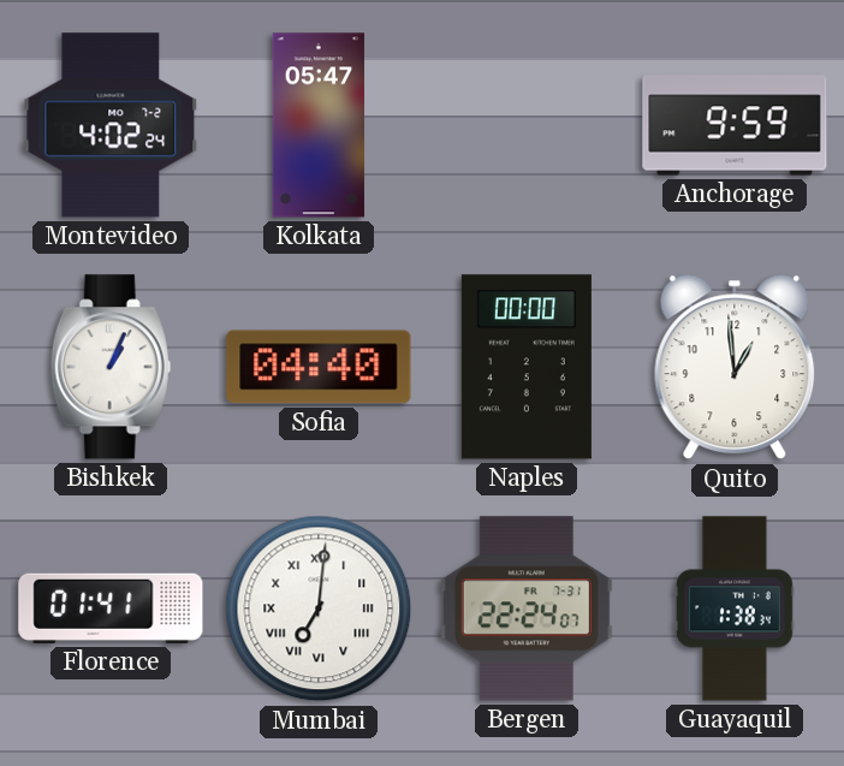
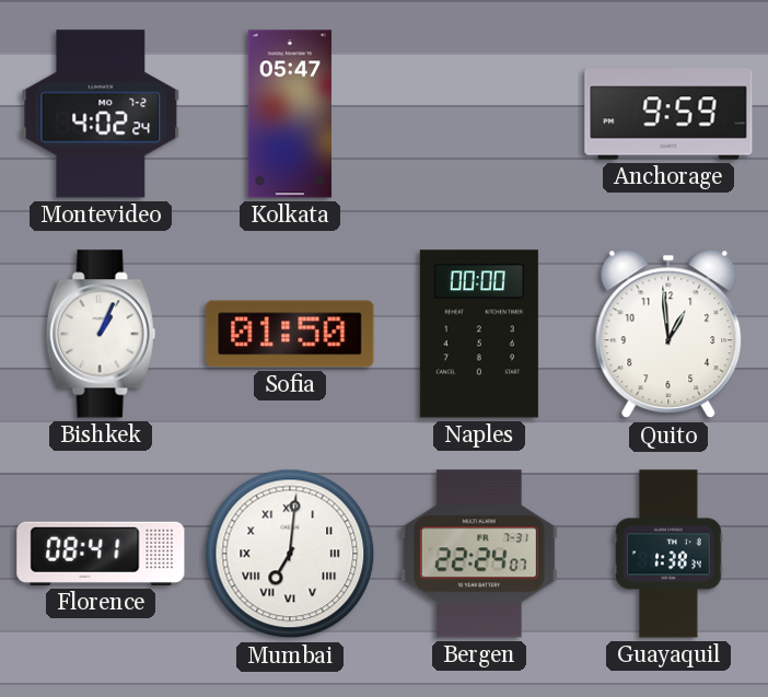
Sofia: 04:40 -> 01:50 (290, 334)
Florence: 01:41 -> 08:41 (101, 554)
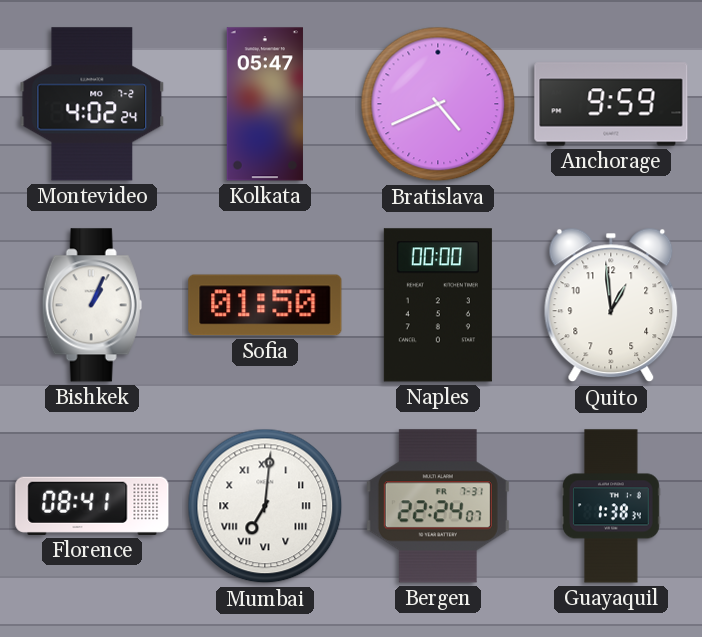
Bratislava: none -> 4:41 (438, 104)
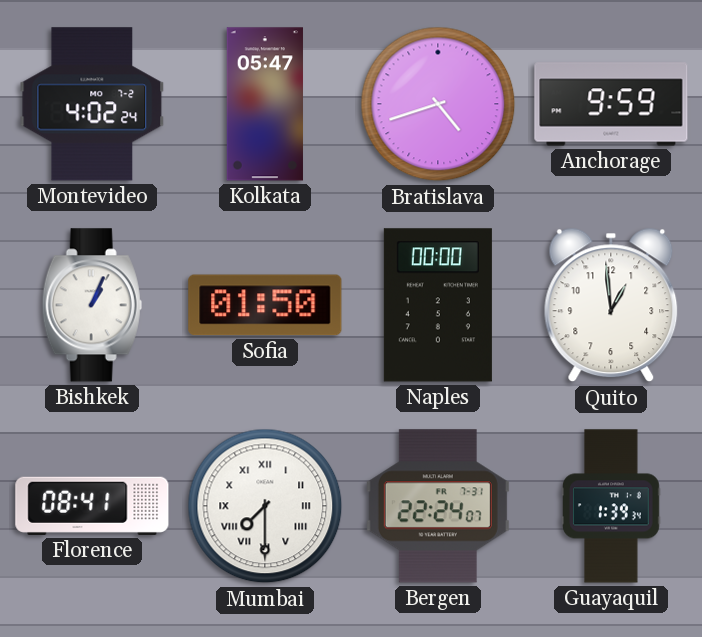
Bratislava: 4:41 -> 4:42 (438, 104)
Mumbai: 7:01 -> 7:30 (265, 506)
Guayaquil: 1:38 -> 1:39 (611, 506)
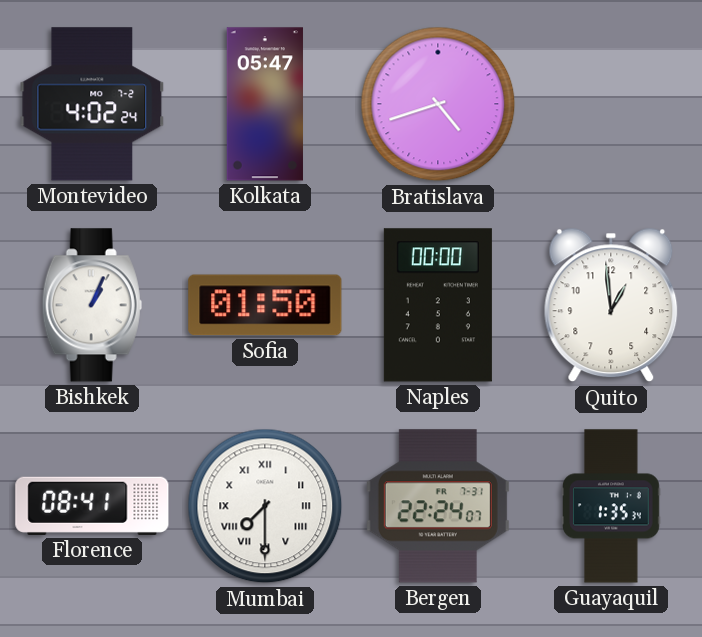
Anchorage: 9:59 -> none (611, 104)
Guayaquil: 1:39 -> 1:35 (611, 506)
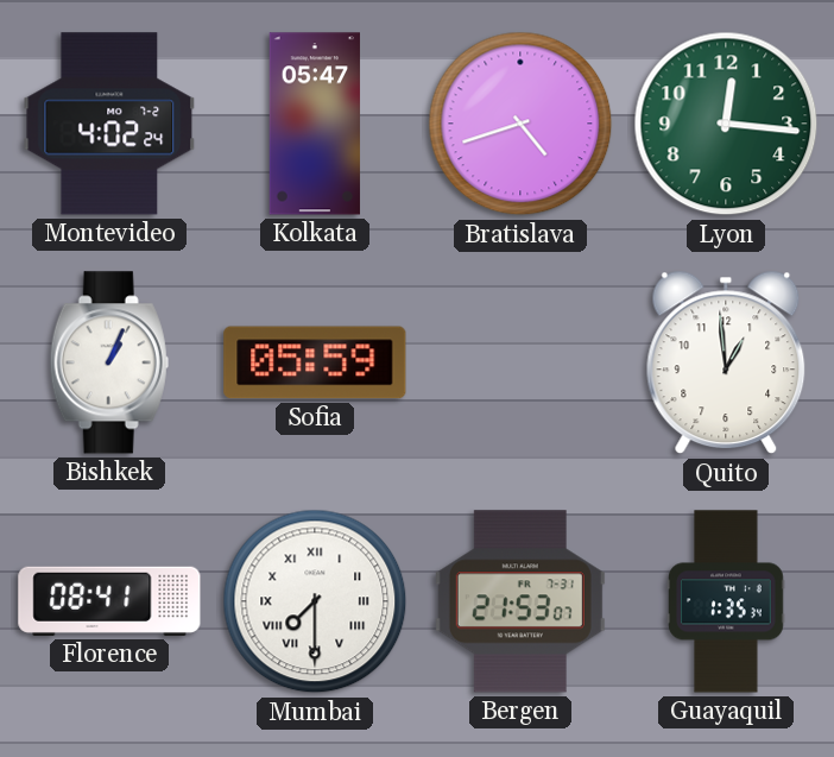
Lyon: none -> 12:16 (726, 124)
Sofia: 01:50 -> 05:59 (315, 362)
Naples: 00:00 -> none (438, 305)
Bergen: 22:24 -> 21:53 (520, 601)
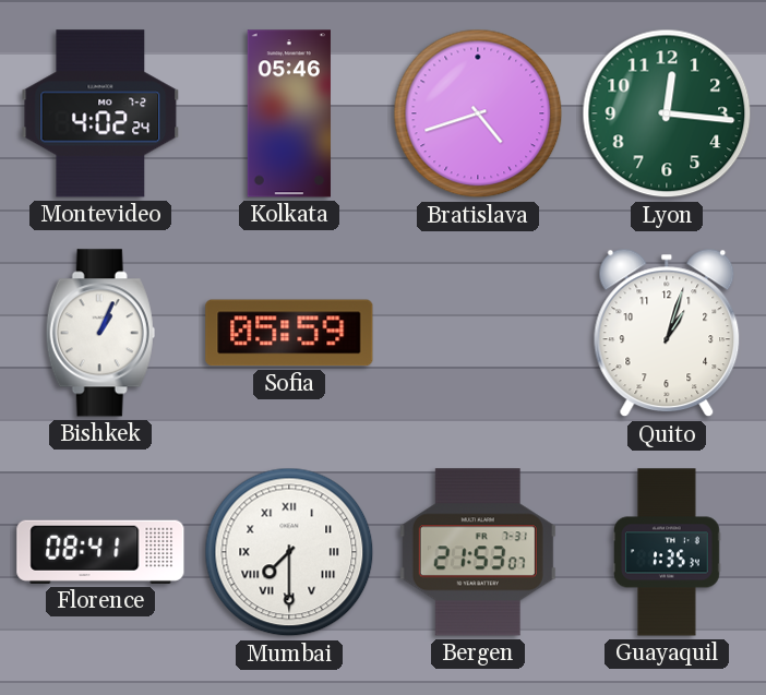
Kolkata: 05:47 -> 05:46 (289, 113)
Quito: 12:59 -> 1:03 (667, 333)
